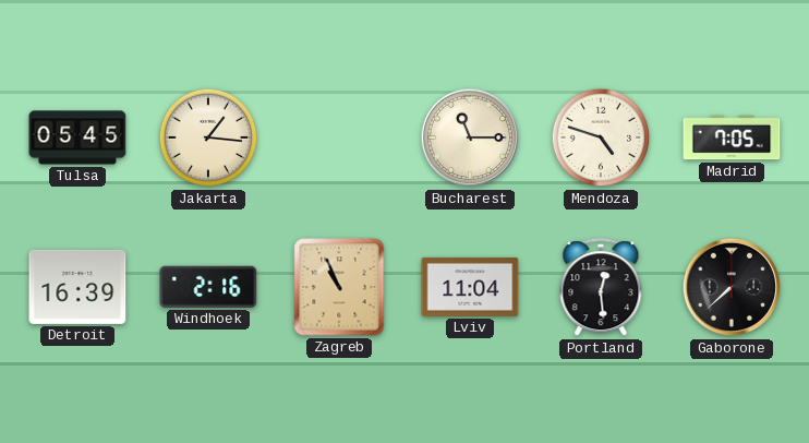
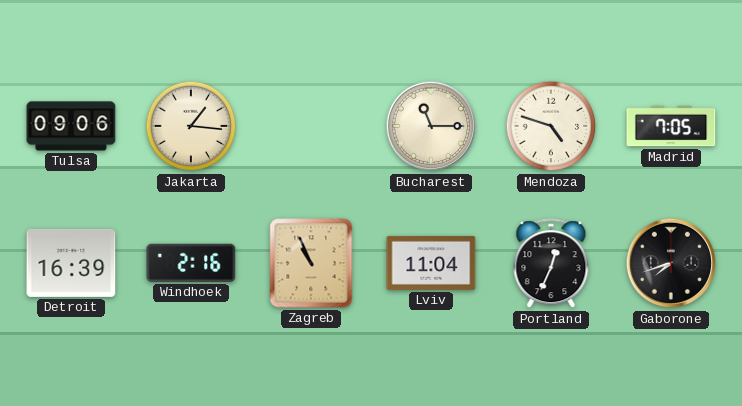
Tulsa: 05:45 -> 09:06 (71, 126)
Portland: 12:29 -> 12:34 (551, 264)
Gaborone: 7:38 -> 7:42 (671, 263)
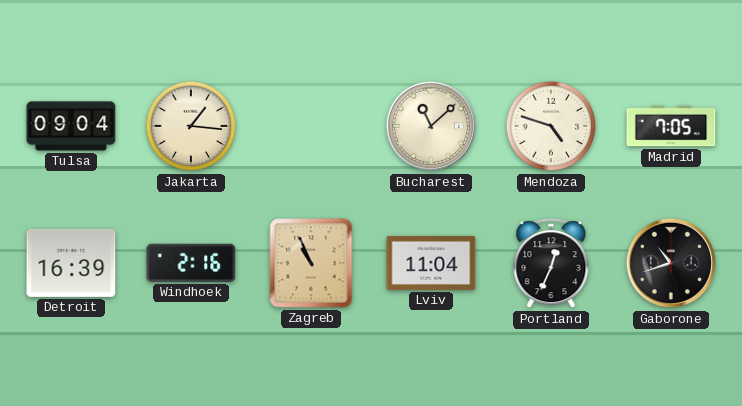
Tulsa: 09:06 -> 09:04 (71, 126)
Bucharest: 11:15 -> 11:08 (431, 126)
Gaborone: 7:42 -> 10:42 (671, 263)
